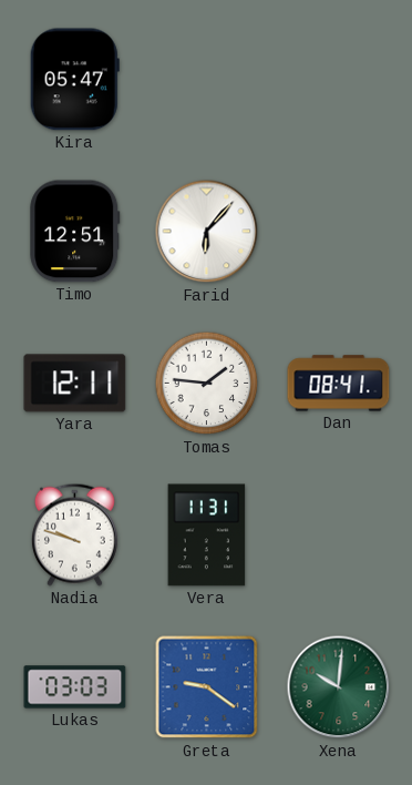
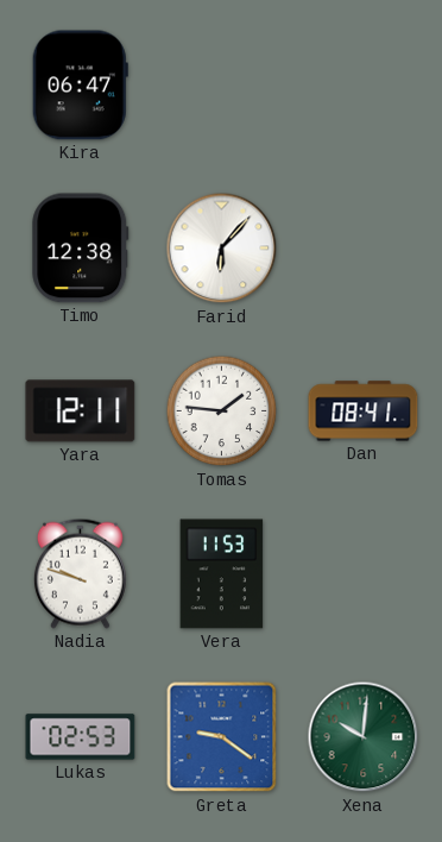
Kira: 05:47 -> 06:47 (80, 86)
Timo: 12:51 -> 12:38 (81, 249)
Vera: 11:31 -> 11:53 (222, 574)
Lukas: 03:03 -> 02:53 (81, 737)
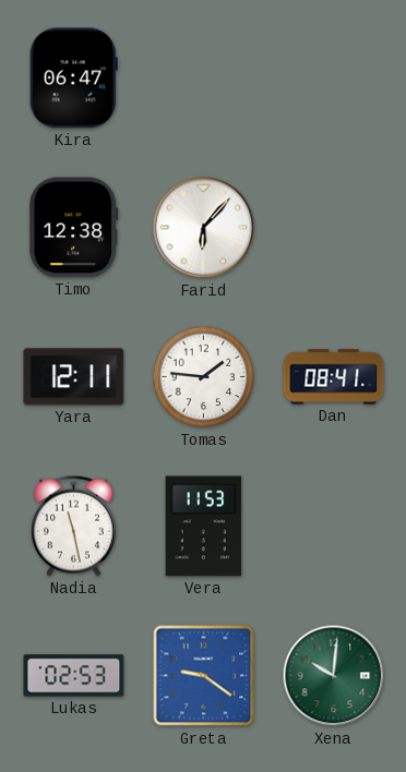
Nadia: 9:48 -> 11:28 (73, 526)
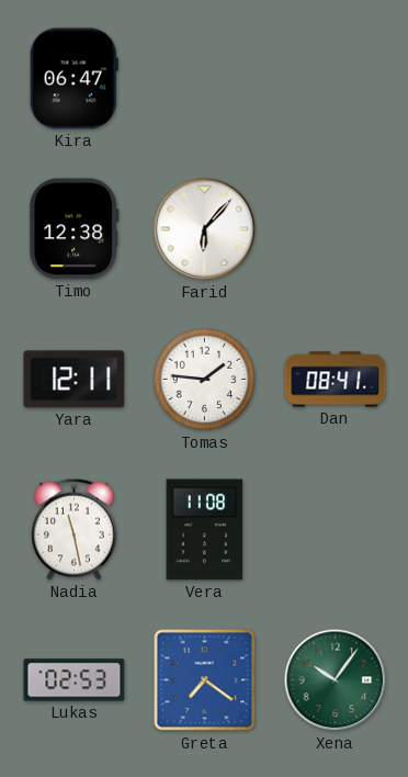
Vera: 11:53 -> 11:08 (205, 530)
Greta: 9:21 -> 7:21 (205, 680)
Xena: 10:01 -> 10:06 (336, 680)
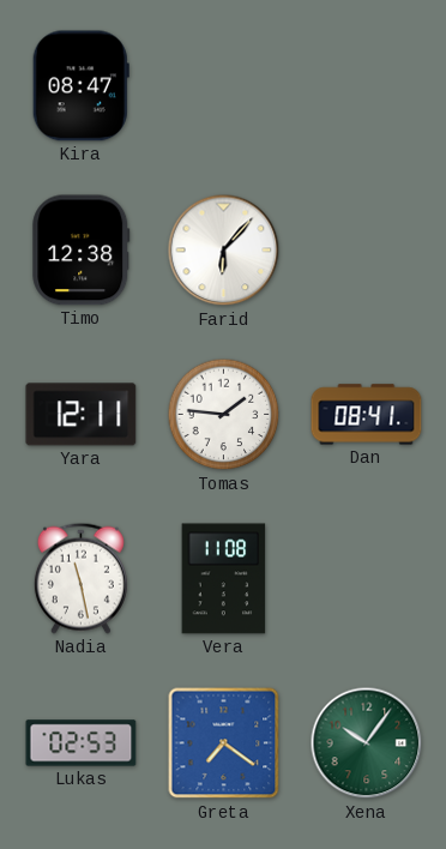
Kira: 06:47 -> 08:47 (80, 86)
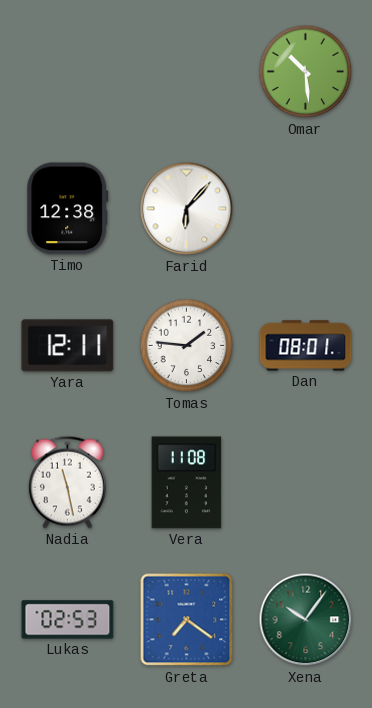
Kira: 08:47 -> none (80, 86)
Omar: none -> 10:29 (306, 72)
Dan: 08:41 -> 08:01 (306, 346)
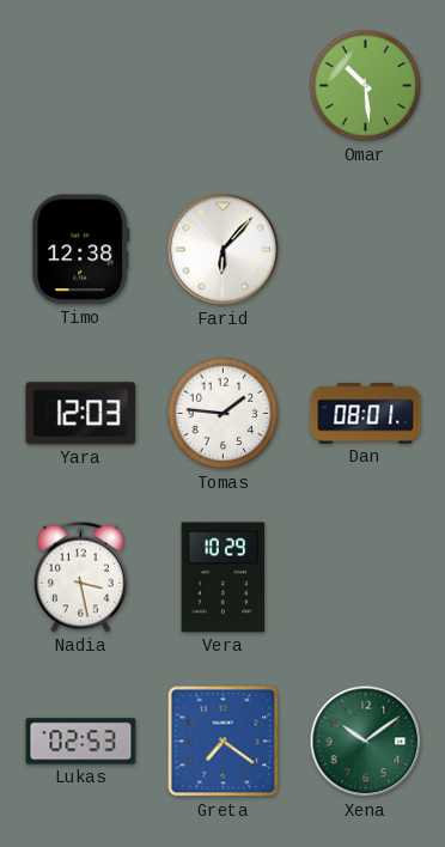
Yara: 12:11 -> 12:03 (81, 414)
Nadia: 11:28 -> 3:28 (80, 577)
Vera: 11:08 -> 10:29 (224, 578)
Xena: 10:06 -> 10:09 (366, 742)
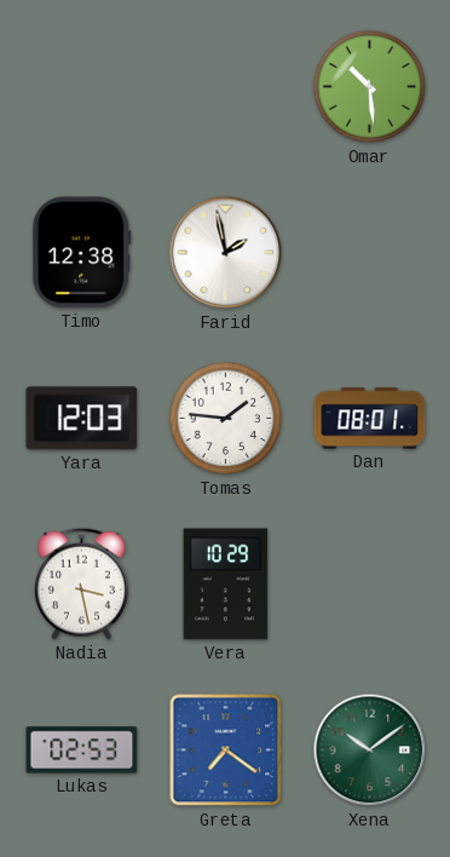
Farid: 6:07 -> 1:58 (226, 253)
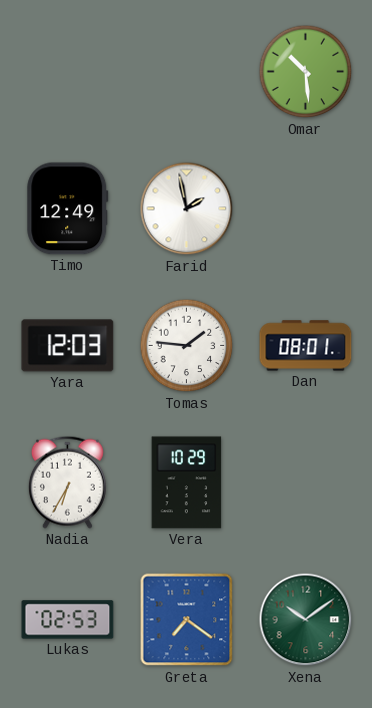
Timo: 12:38 -> 12:49 (68, 209)
Nadia: 3:28 -> 6:35 (67, 482)
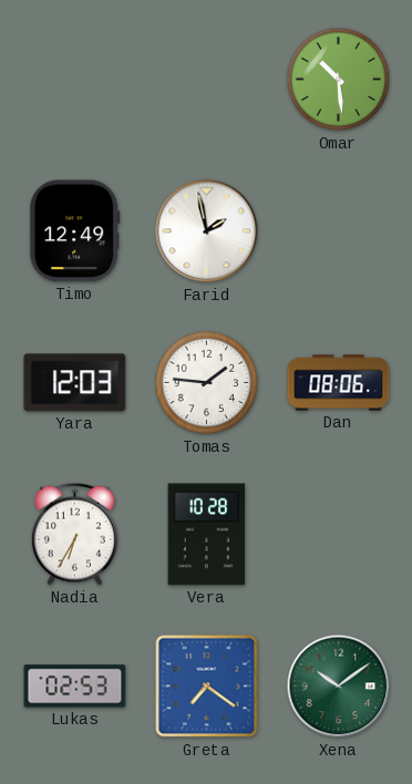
Dan: 08:01 -> 08:06 (339, 383)
Vera: 10:29 -> 10:28 (207, 535)
